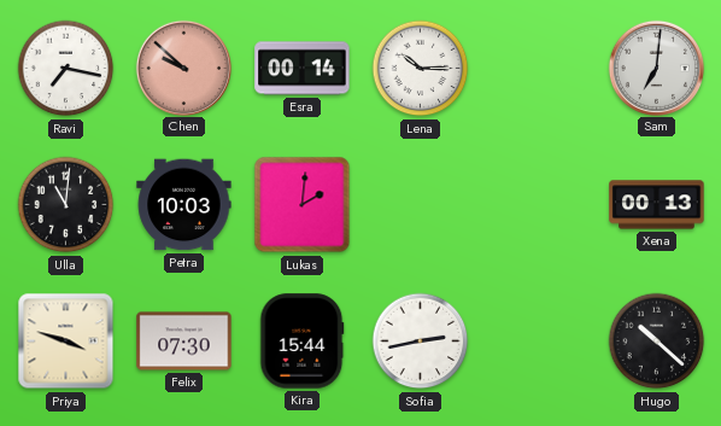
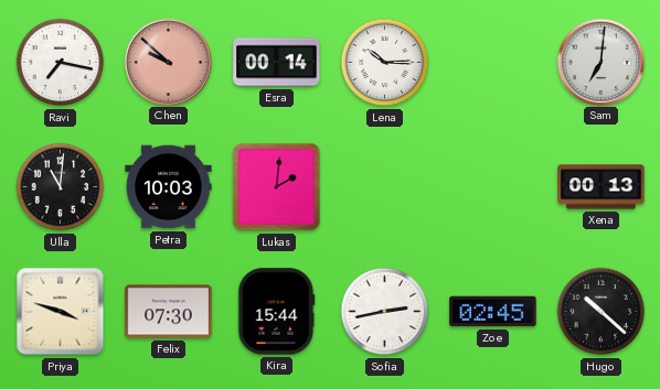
Zoe: none -> 02:45 (493, 312)
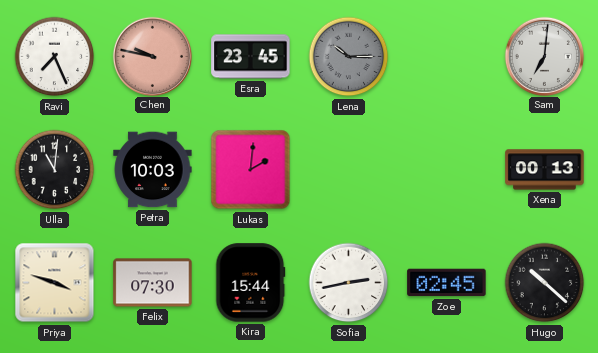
Ravi: 7:17 -> 7:26 (55, 57)
Chen: 9:52 -> 9:47 (152, 56)
Esra: 00:14 -> 23:45 (251, 57)
Lena dial: white -> grey (349, 57)
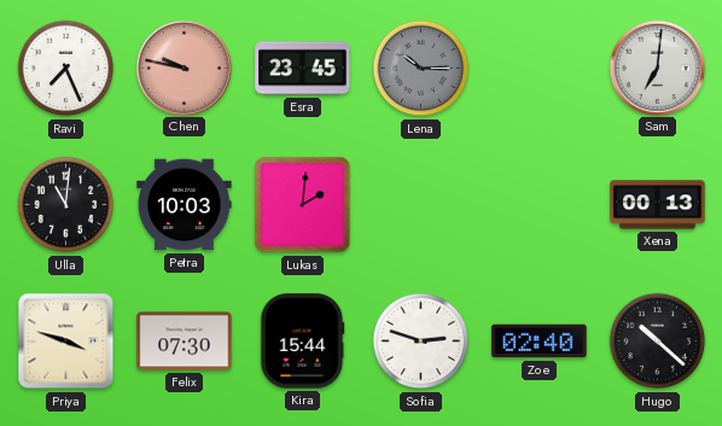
Sofia: 2:43 -> 2:48 (421, 342)
Zoe: 02:45 -> 02:40 (540, 342)
